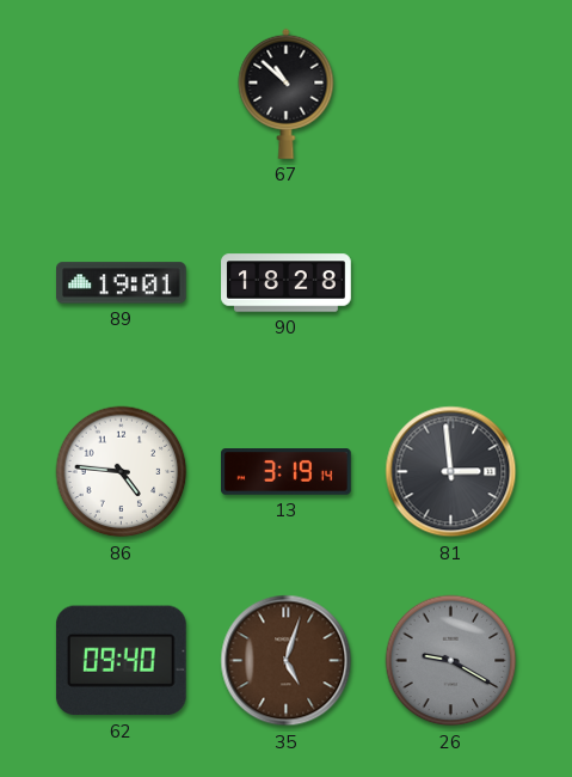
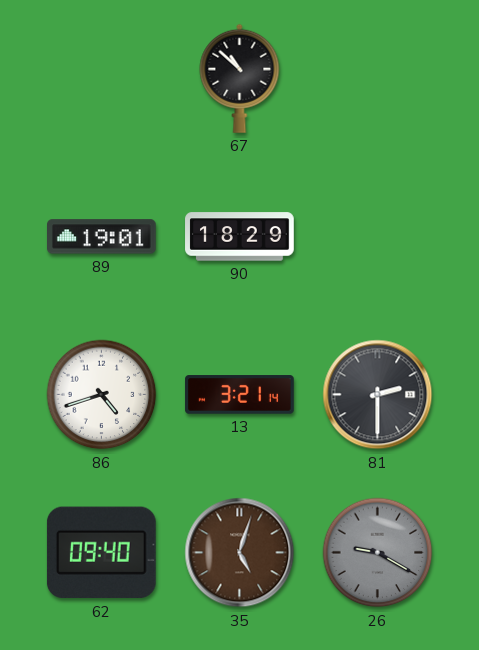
90: 18:28 -> 18:29 (240, 237)
86: 4:46 -> 4:42 (102, 395)
13: 3:19 -> 3:21 (240, 395)
81: 2:59 -> 2:30 (378, 395)
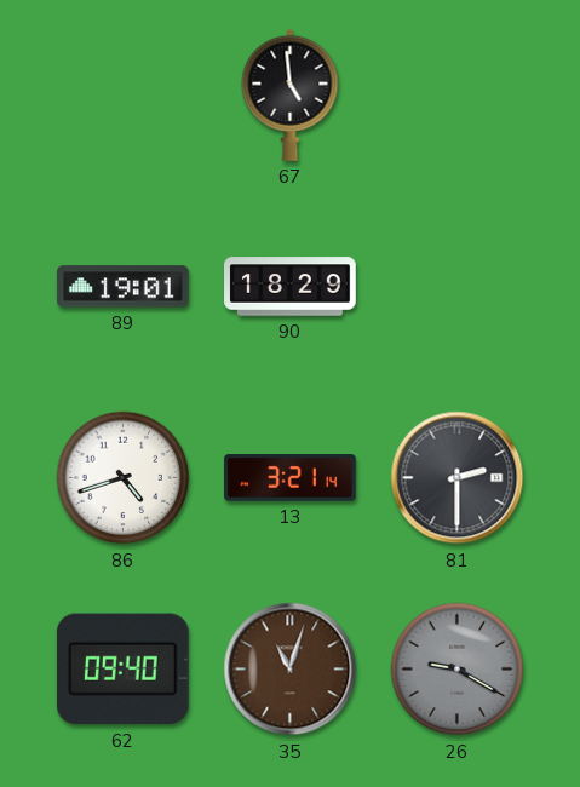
67: 10:52 -> 4:59 (291, 94)
35: 5:03 -> 11:03 (291, 670)
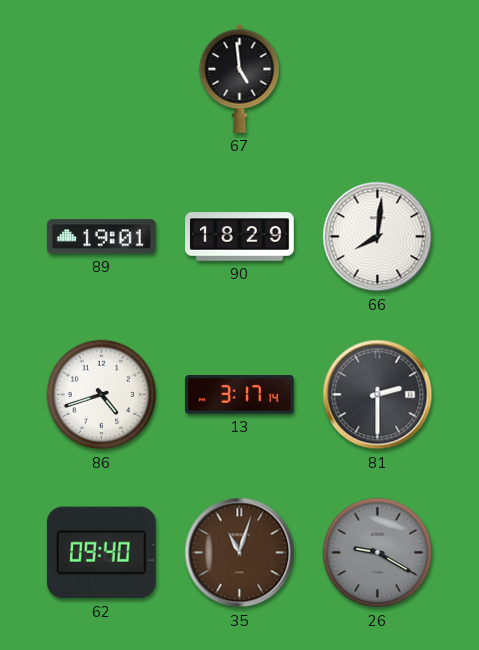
66: none -> 8:01 (378, 237)
13: 3:21 -> 3:17 (240, 395)
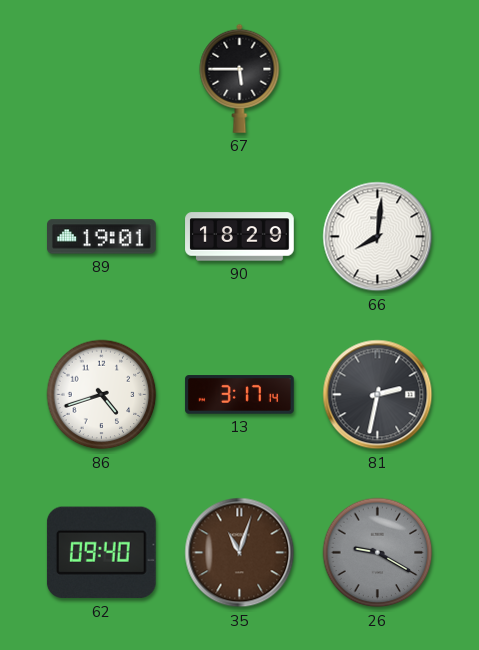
67: 4:59 -> 5:45 (240, 78)
81: 2:30 -> 2:32 (378, 395)
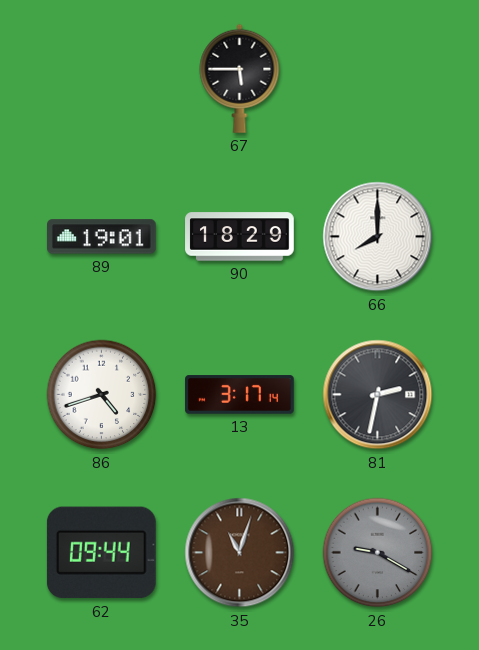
66: 8:01 -> 8:00 (378, 237)
62: 09:40 -> 09:44 (101, 553)
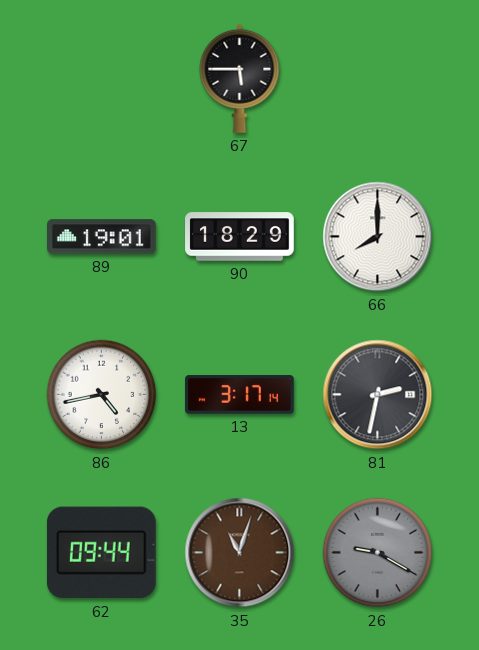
86: 4:42 -> 4:43 (102, 395)
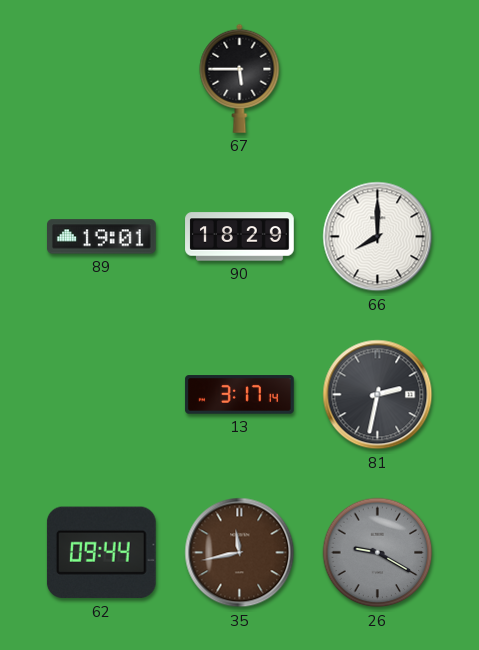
86: 4:43 -> none (102, 395)
35: 11:03 -> 11:43 (240, 553)
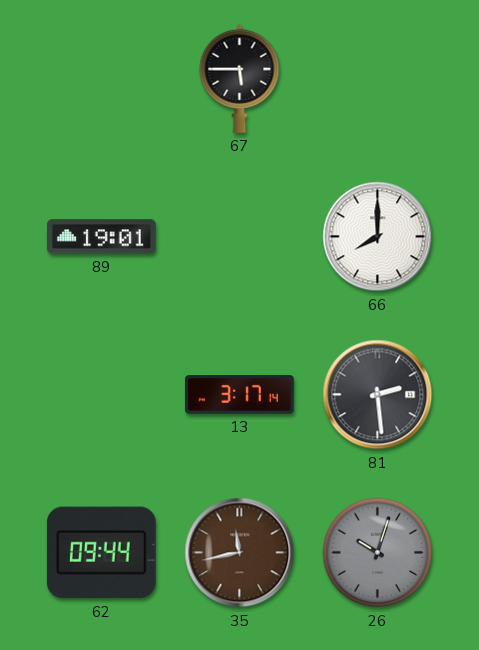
90: 18:29 -> none (240, 237)
81: 2:32 -> 2:29 (378, 395)
26: 9:20 -> 10:03 (378, 553)
